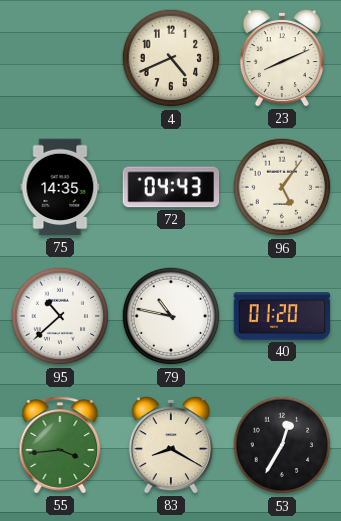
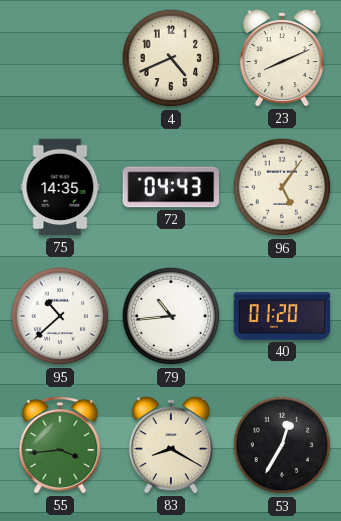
79: 10:47 -> 10:44 (171, 316)
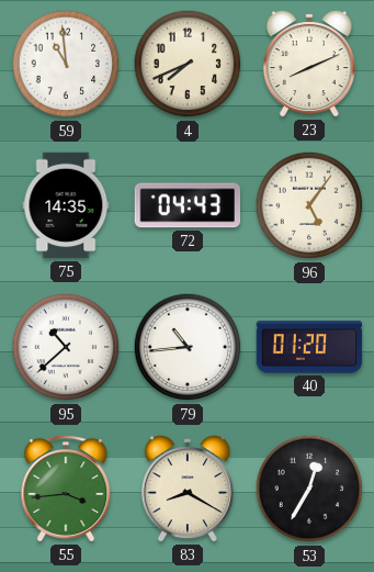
59: none -> 10:59 (66, 64)
4: 4:41 -> 7:41 (188, 64)
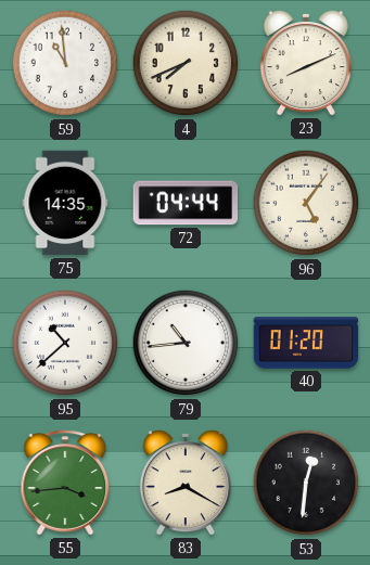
72: 04:43 -> 04:44 (186, 203)
53: 12:35 -> 12:31 (306, 483)
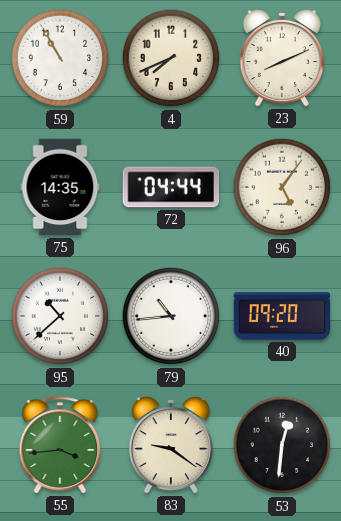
59: 10:59 -> 10:55 (60, 58)
40: 01:20 -> 09:20 (282, 316)
83: 8:20 -> 9:21 (171, 446)
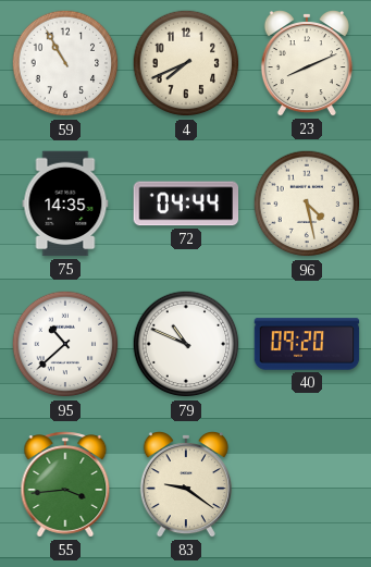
96: 5:06 -> 4:28 (307, 204)
79: 10:44 -> 10:49 (186, 344)
53: 12:31 -> none (282, 445)
